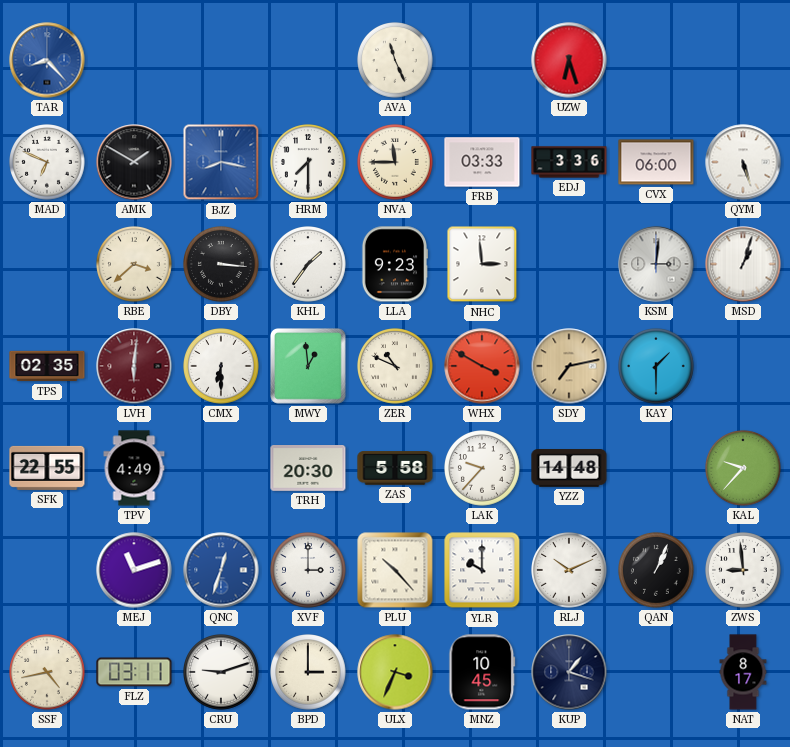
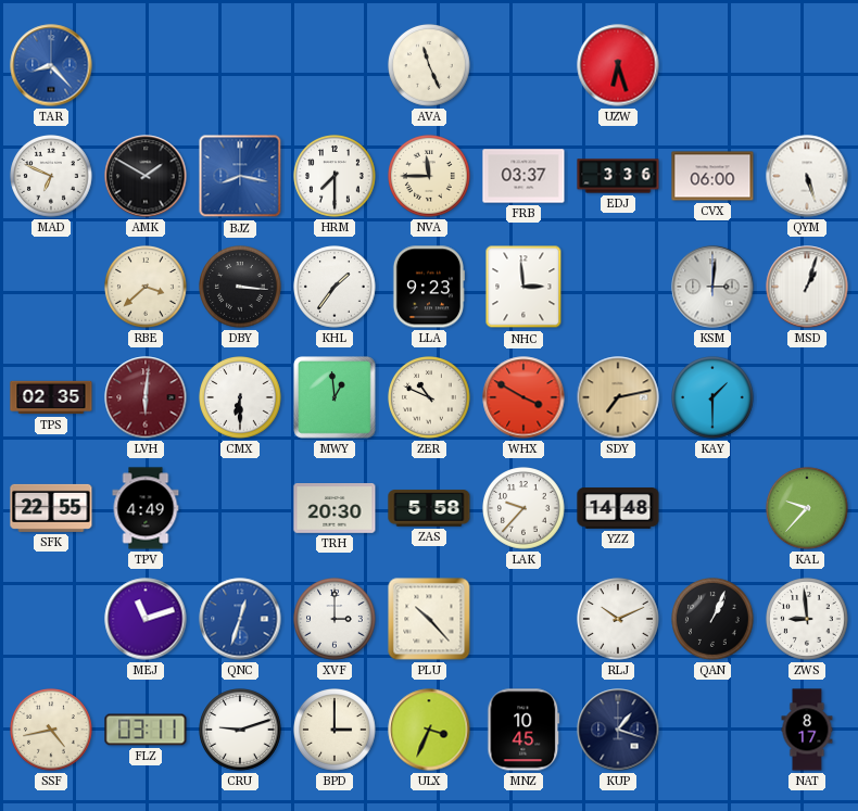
FRB: 03:33 -> 03:37 (523, 176)
YLR: 10:00 -> none (482, 570)
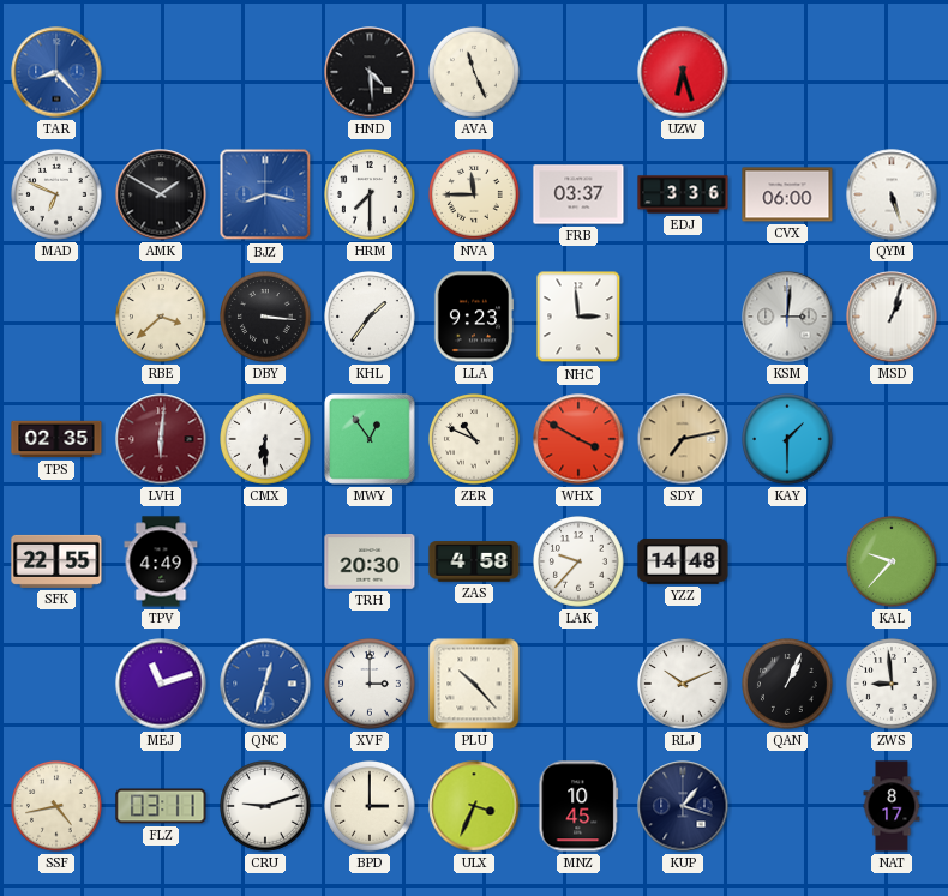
HND: none -> 4:29 (370, 72)
MWY: 12:59 -> 12:54 (371, 440)
ZAS: 5:58 -> 4:58 (474, 561)
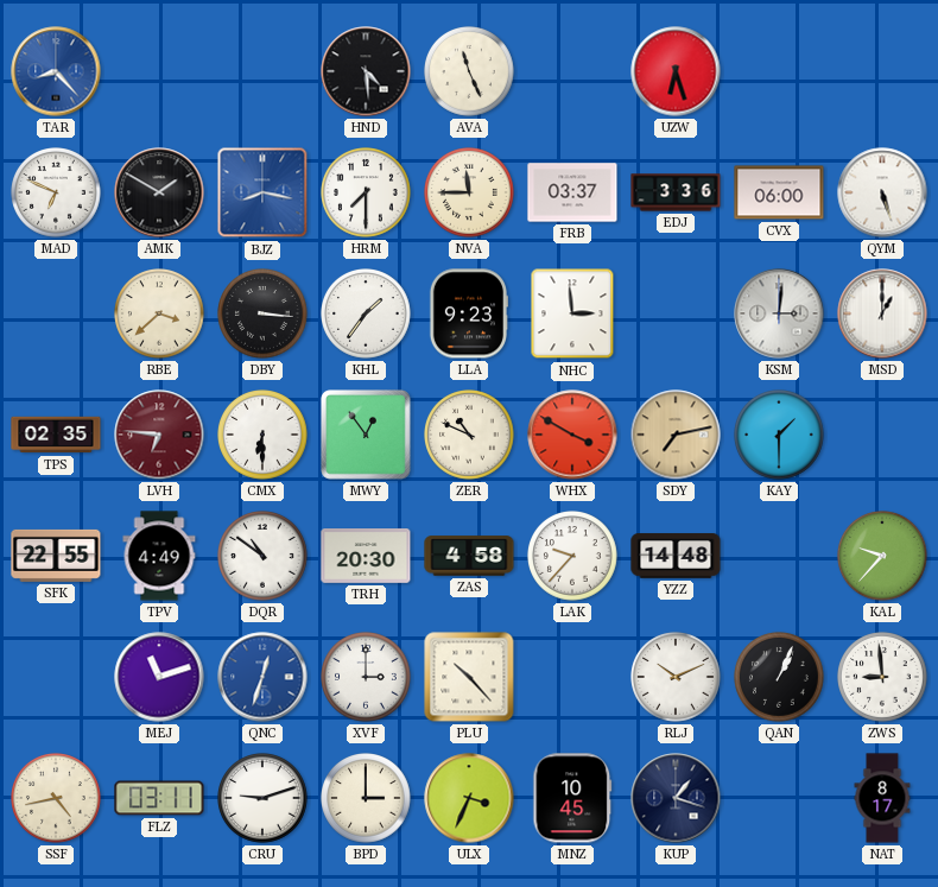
MSD: 1:03 -> 1:00 (882, 313)
LVH: 6:01 -> 6:46 (159, 435)
DQR: none -> 10:51 (264, 557)
